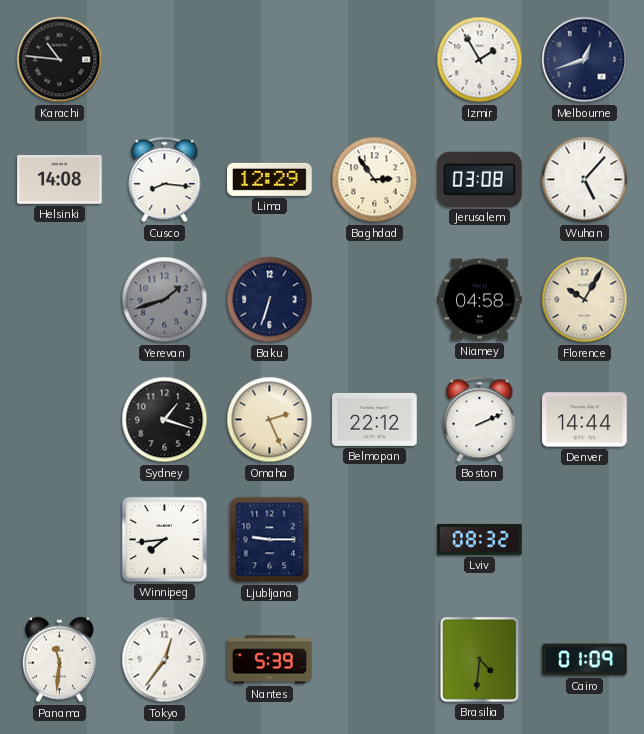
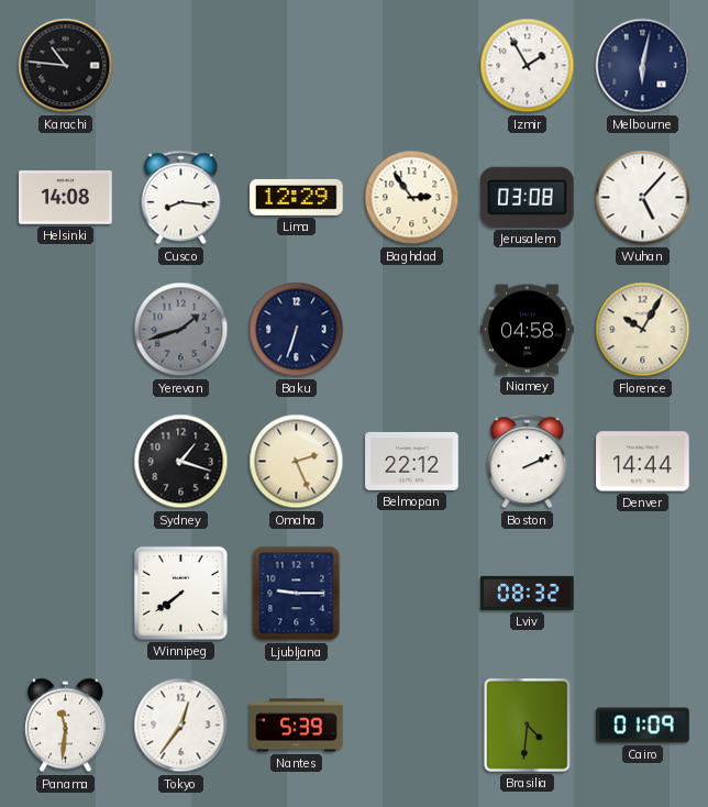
Melbourne: 12:42 -> 6:02 (643, 66)
Winnipeg: 7:44 -> 7:39 (180, 593)
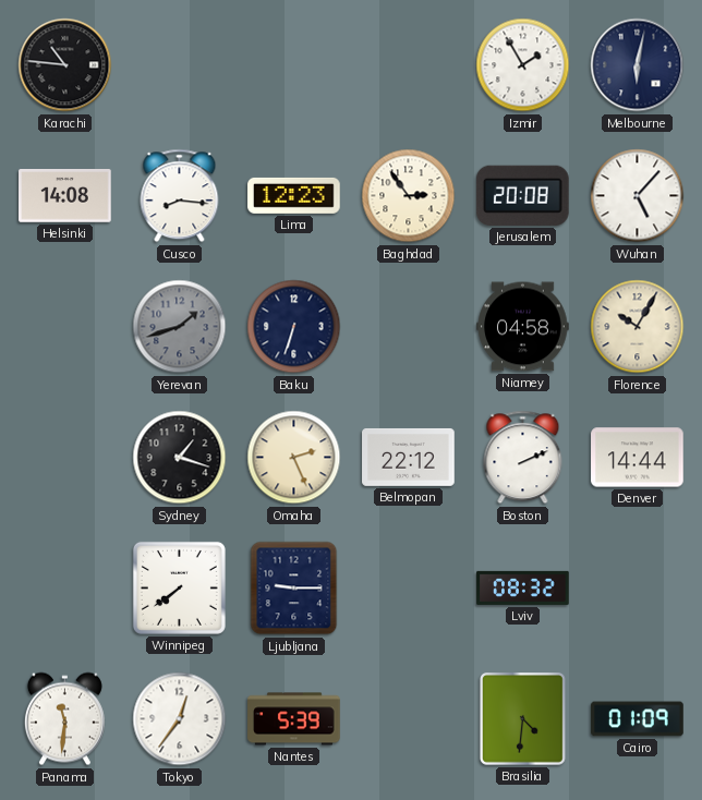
Lima: 12:29 -> 12:23 (294, 195)
Jerusalem: 03:08 -> 20:08 (523, 195)
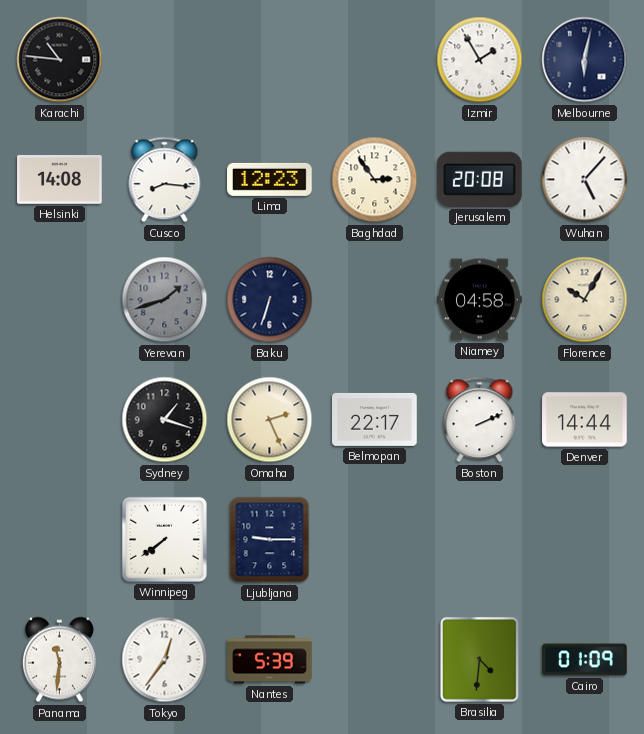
Belmopan: 22:12 -> 22:17 (375, 419)
Lviv: 08:32 -> none (523, 587)
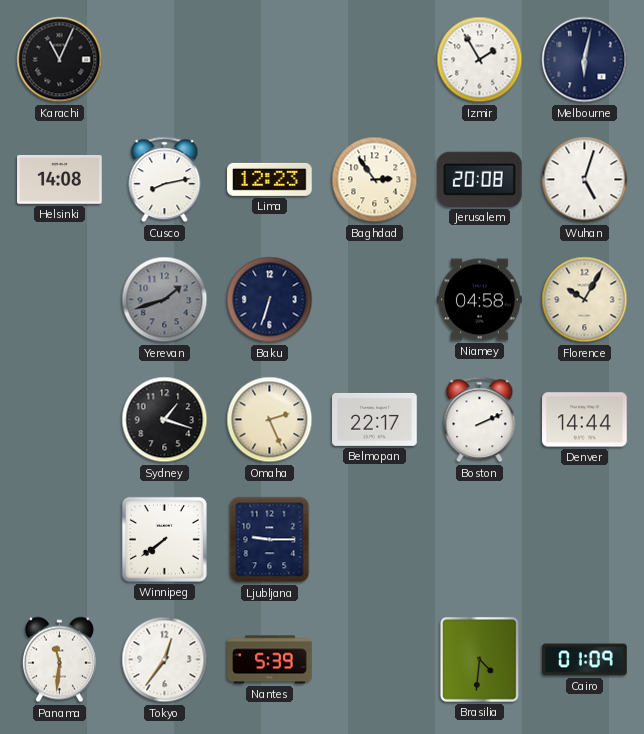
Karachi: 10:46 -> 11:04 (60, 60)
Cusco: 8:16 -> 8:13 (165, 180)
Wuhan: 5:07 -> 5:03 (585, 180)
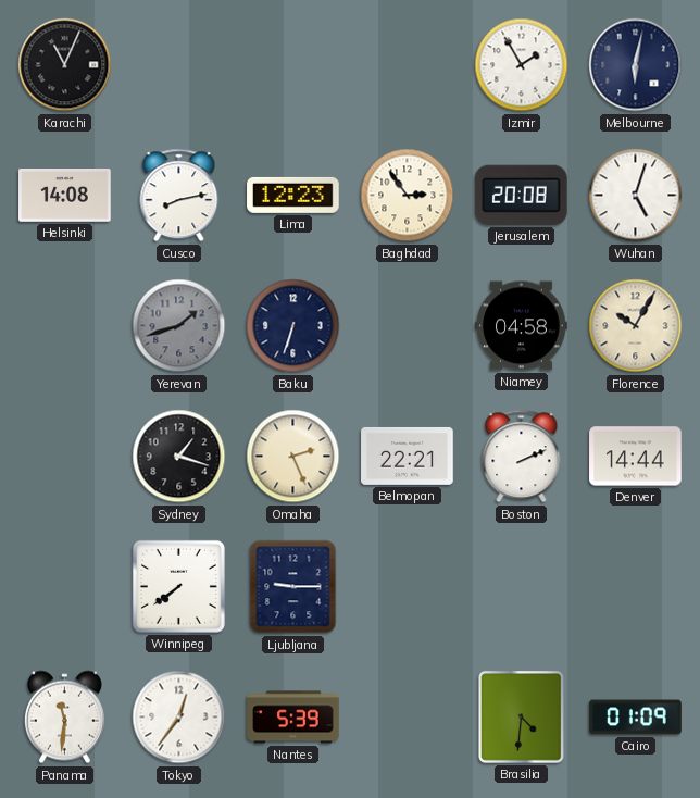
Belmopan: 22:17 -> 22:21 (408, 456)
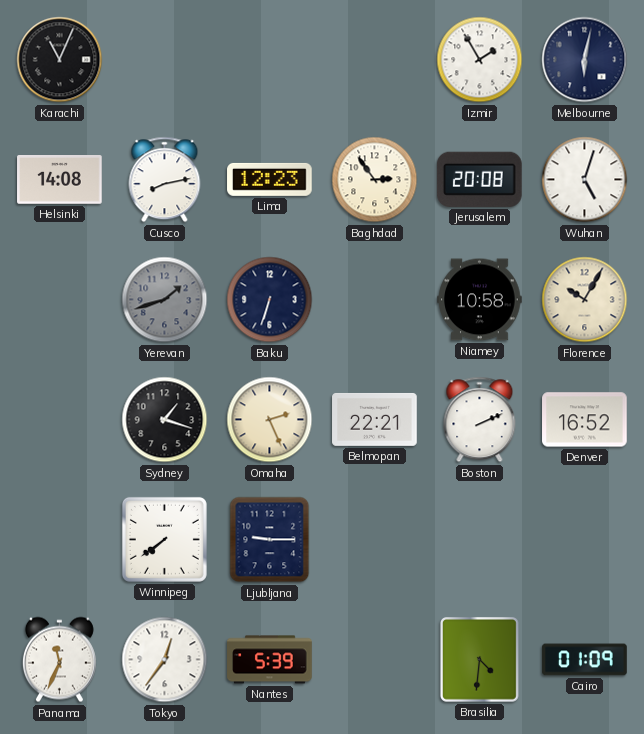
Niamey: 04:58 -> 10:58 (480, 300)
Denver: 14:44 -> 16:52 (585, 420)
Panama: 11:31 -> 11:34 (59, 660)
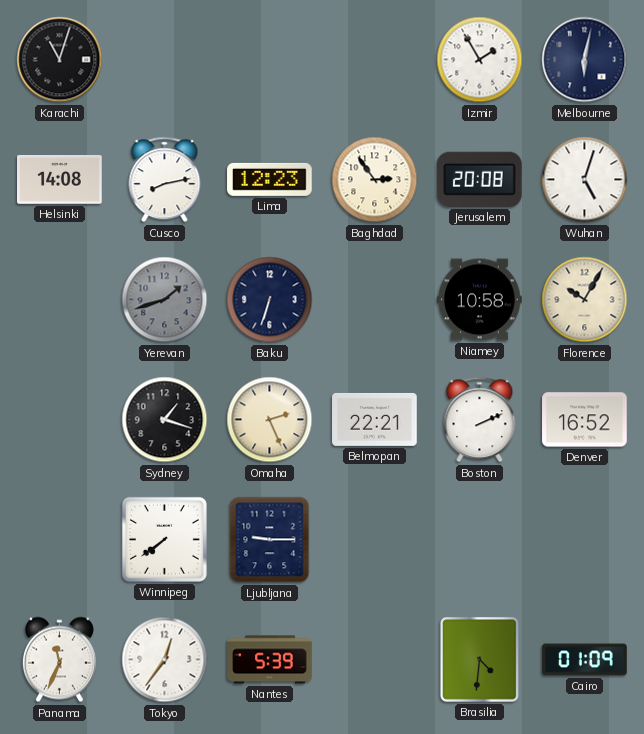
Karachi: 11:04 -> 11:03 (60, 60)
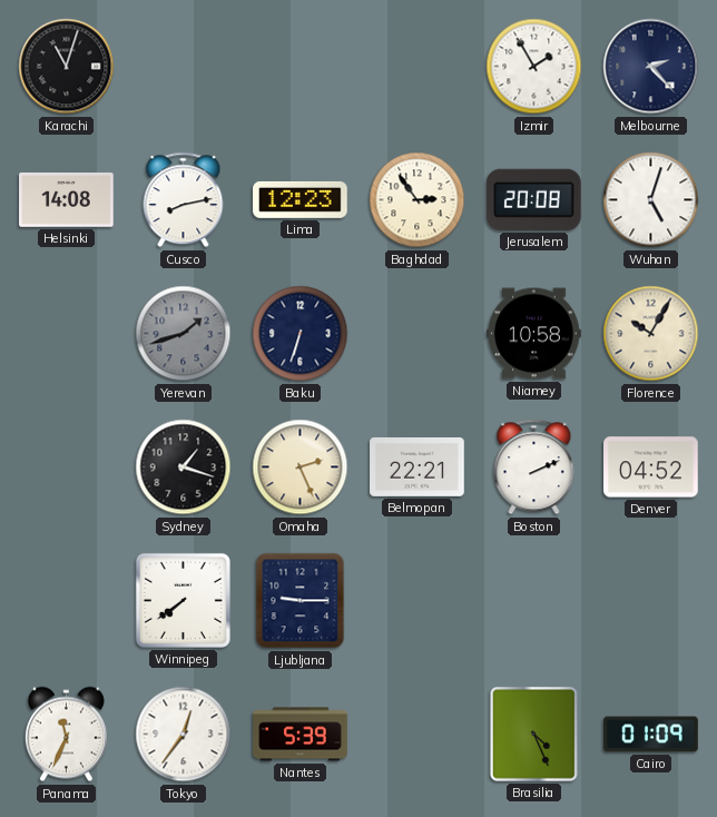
Melbourne: 6:02 -> 2:23 (651, 67)
Denver: 16:52 -> 04:52 (651, 467)
Brasilia: 4:31 -> 4:26 (533, 735)
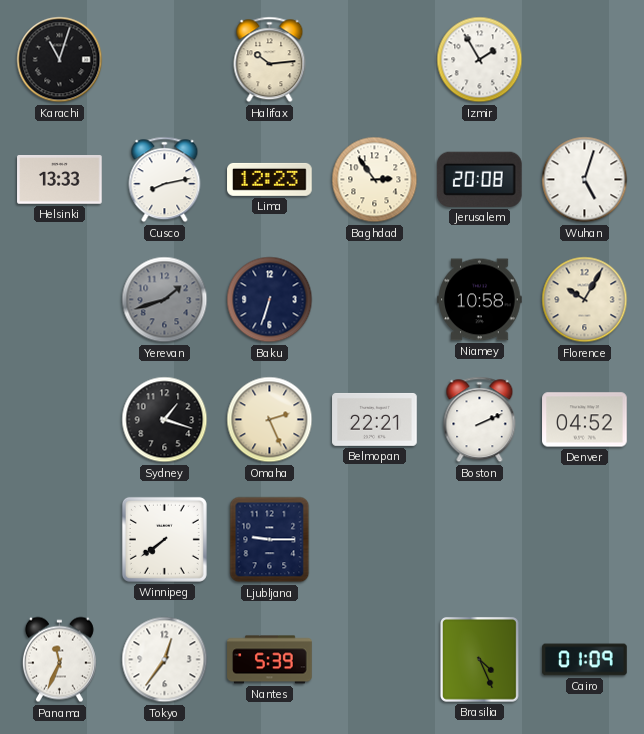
Halifax: none -> 10:14 (270, 60)
Melbourne: 2:23 -> none (651, 67)
Helsinki: 14:08 -> 13:33 (60, 180)
